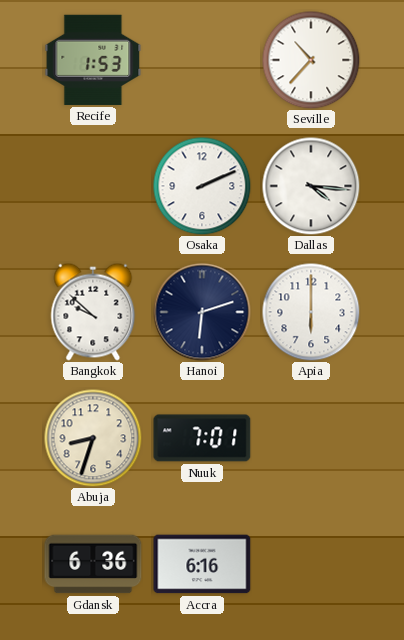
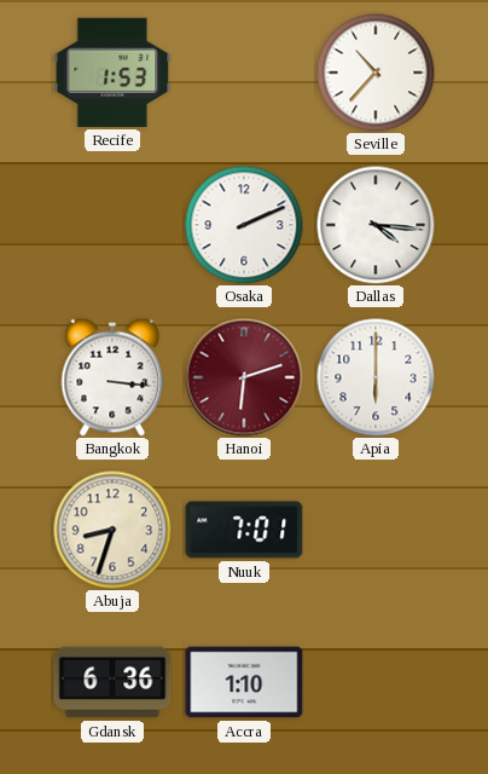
Bangkok: 9:52 -> 3:16 (112, 377)
Hanoi dial: navy -> burgundy (244, 377)
Accra: 6:16 -> 1:10 (244, 682)
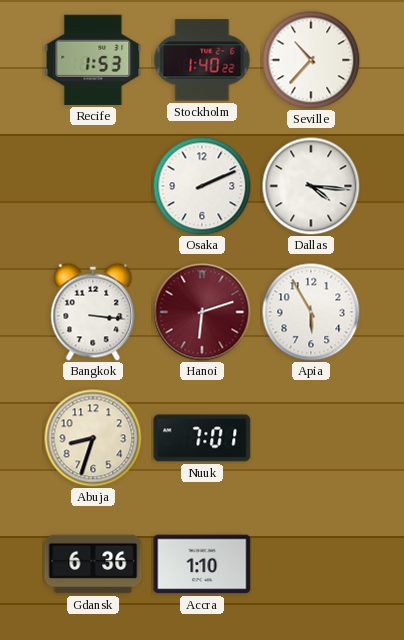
Stockholm: none -> 1:40 (202, 60)
Apia: 6:00 -> 5:55 (311, 312)
